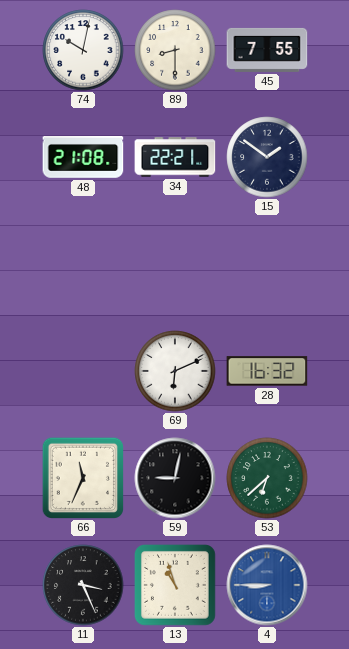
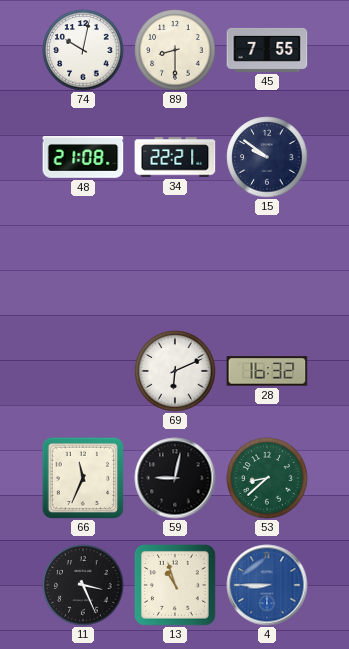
15: 1:51 -> 9:51 (267, 157)
53: 6:38 -> 8:38 (267, 478)
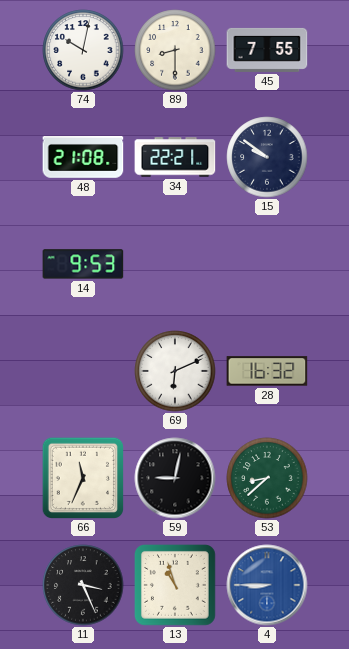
14: none -> 9:53 (83, 264)
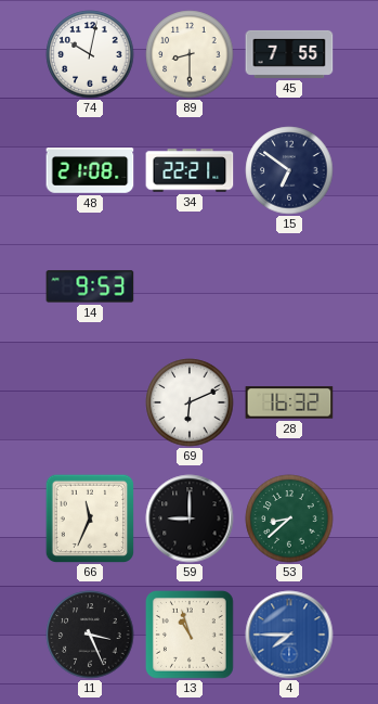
15: 9:51 -> 6:51 (289, 170)
59: 9:02 -> 9:00 (190, 519)
4: 8:45 -> 7:45 (289, 635)
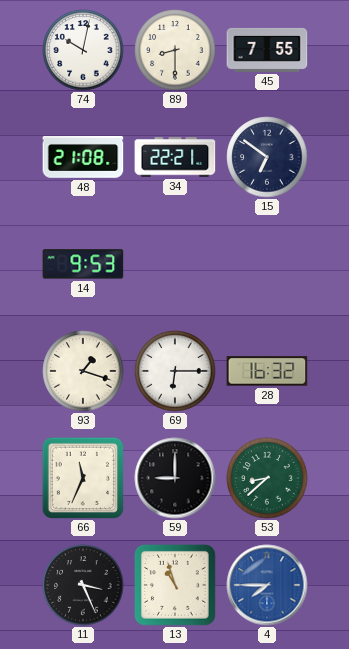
93: none -> 1:18 (83, 371)
69: 6:11 -> 6:15 (175, 371)
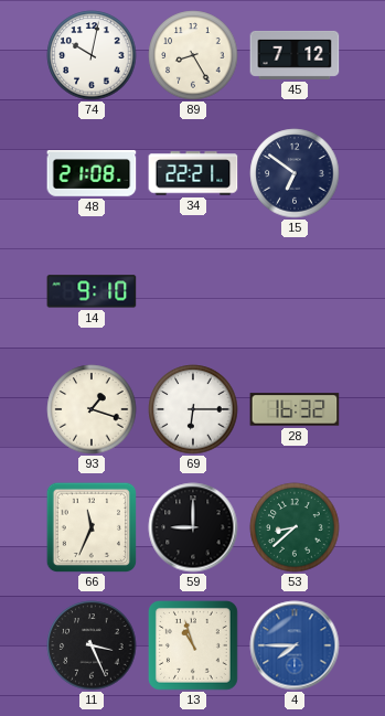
89: 8:30 -> 8:25 (193, 55)
45: 7:55 -> 7:12 (295, 55)
14: 9:53 -> 9:10 (92, 291)
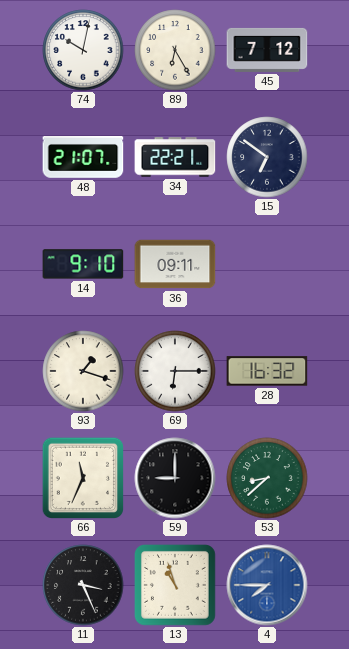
89: 8:25 -> 6:25 (175, 50)
48: 21:08 -> 21:07 (83, 157)
36: none -> 09:11 (175, 264)
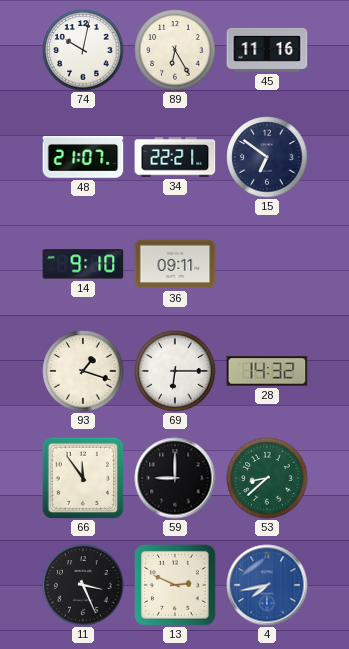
45: 7:12 -> 11:16 (267, 50)
28: 16:32 -> 14:32 (267, 371)
66: 11:34 -> 11:54 (83, 478)
13: 10:57 -> 2:49 (176, 586)
4: 7:45 -> 7:43 (267, 585)
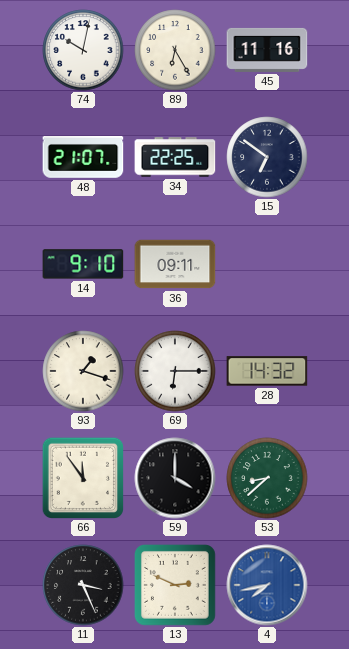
34: 22:21 -> 22:25 (175, 157)
59: 9:00 -> 4:00 (175, 478)
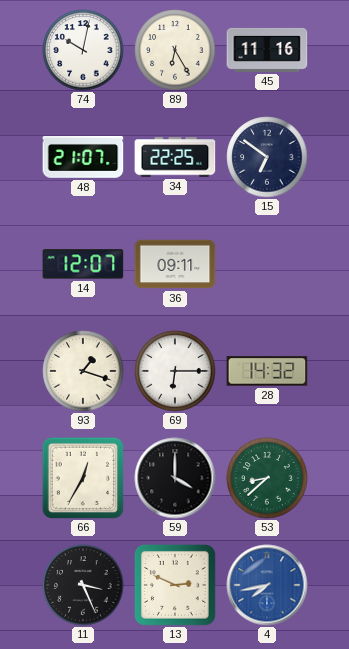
14: 9:10 -> 12:07 (83, 264)
66: 11:54 -> 12:35 (83, 478)
